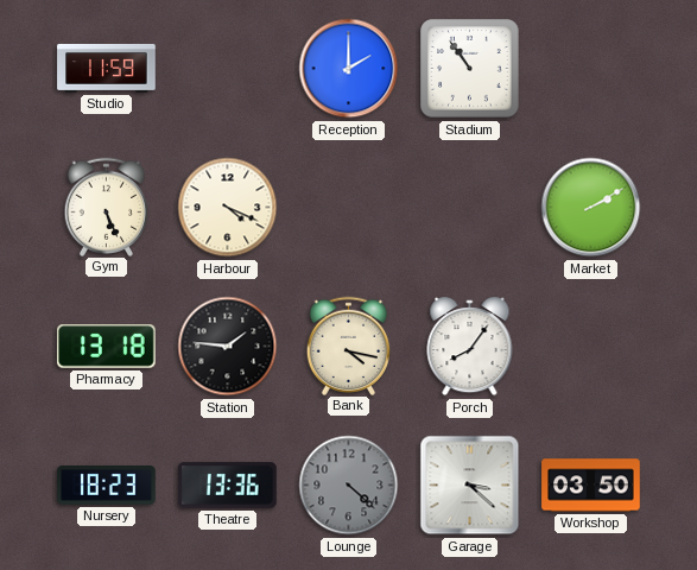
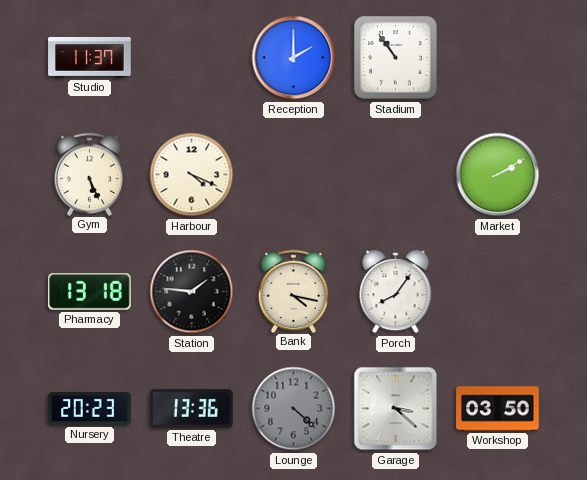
Studio: 11:59 -> 11:37 (90, 57)
Nursery: 18:23 -> 20:23 (90, 409)
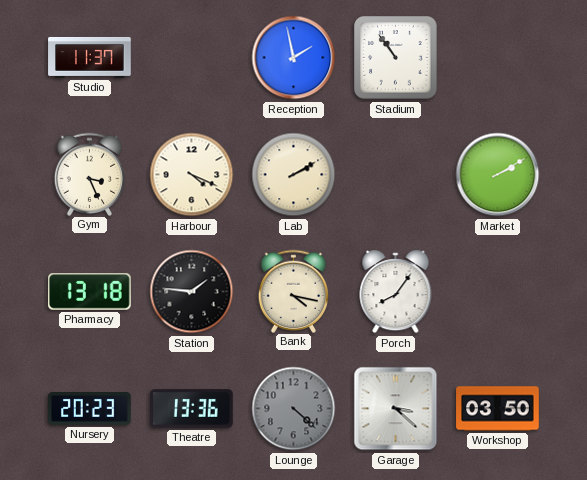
Reception: 2:00 -> 1:58 (294, 58)
Gym: 5:26 -> 3:26 (90, 174)
Lab: none -> 2:10 (294, 175)
